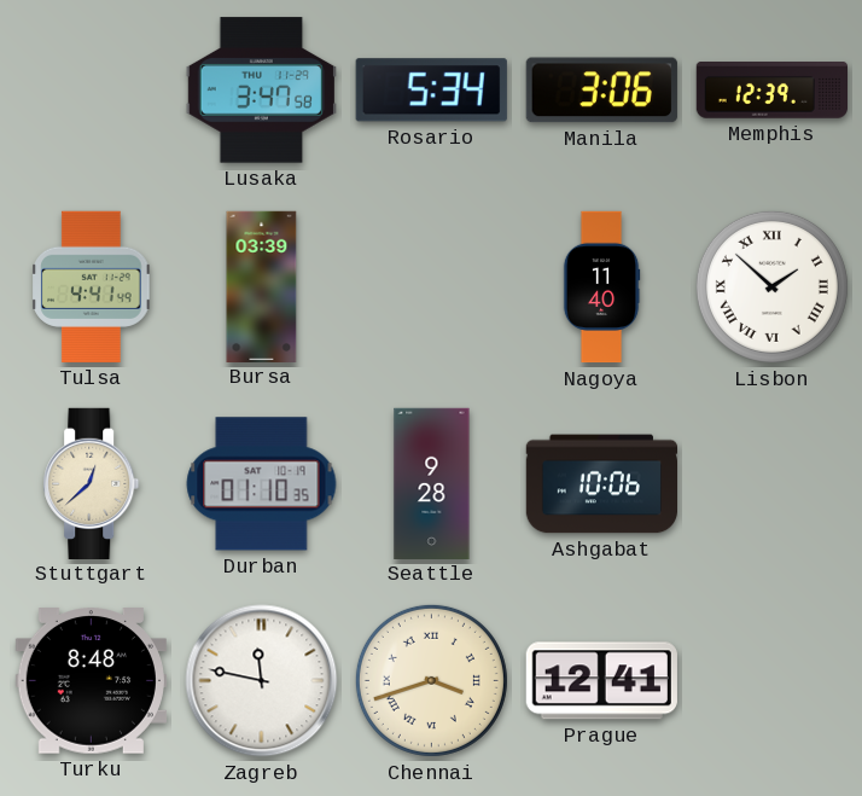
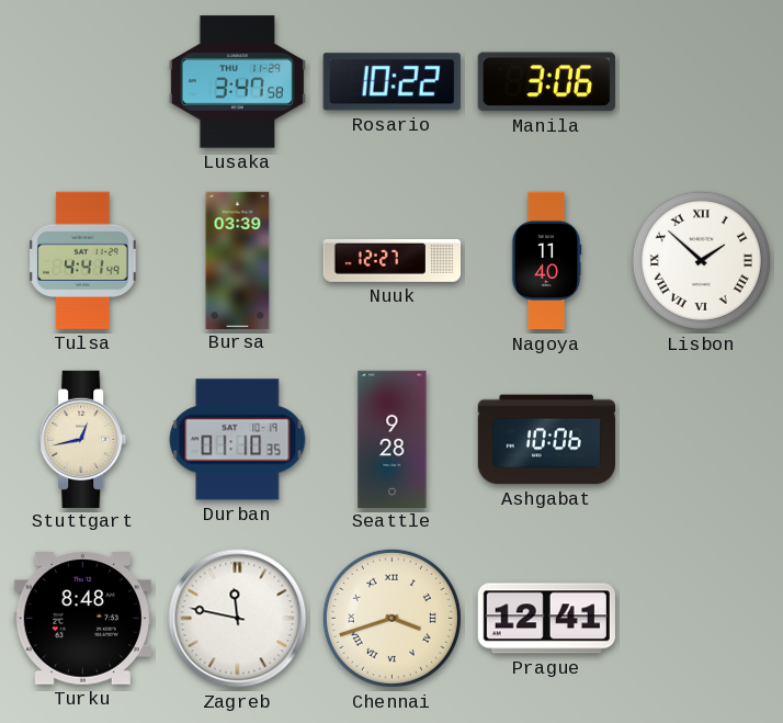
Rosario: 5:34 -> 10:22 (392, 82)
Memphis: 12:39 -> none (771, 91)
Nuuk: none -> 12:27 (392, 260)
Stuttgart: 12:38 -> 12:43 (83, 439)
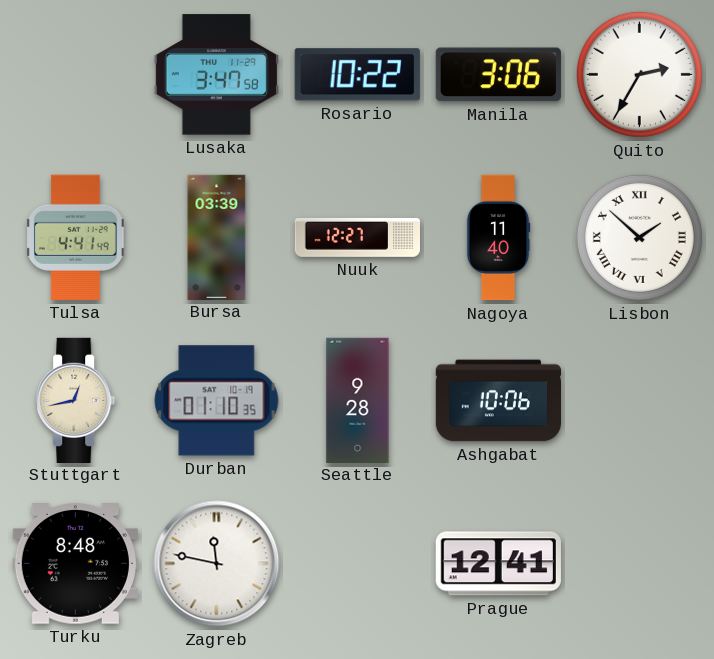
Quito: none -> 2:35 (639, 74)
Chennai: 3:42 -> none (392, 618)
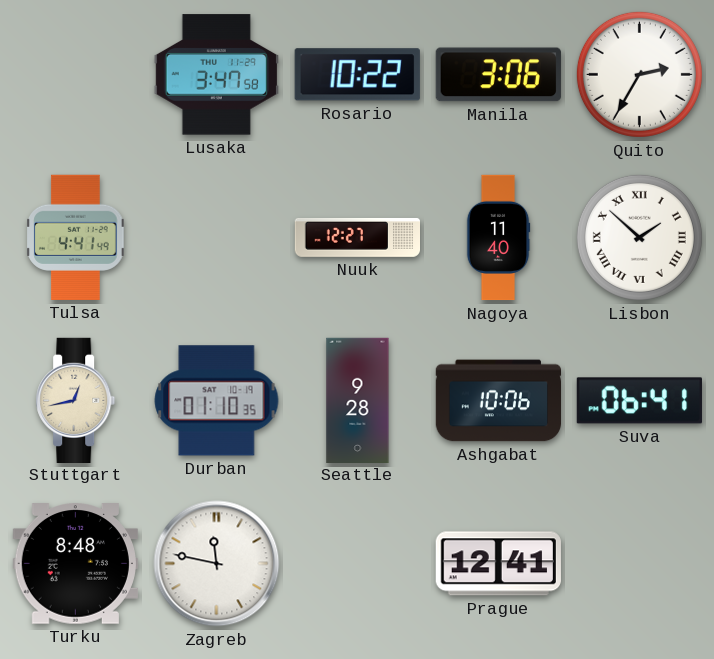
Bursa: 03:39 -> none (217, 237)
Suva: none -> 06:41 (639, 401)
